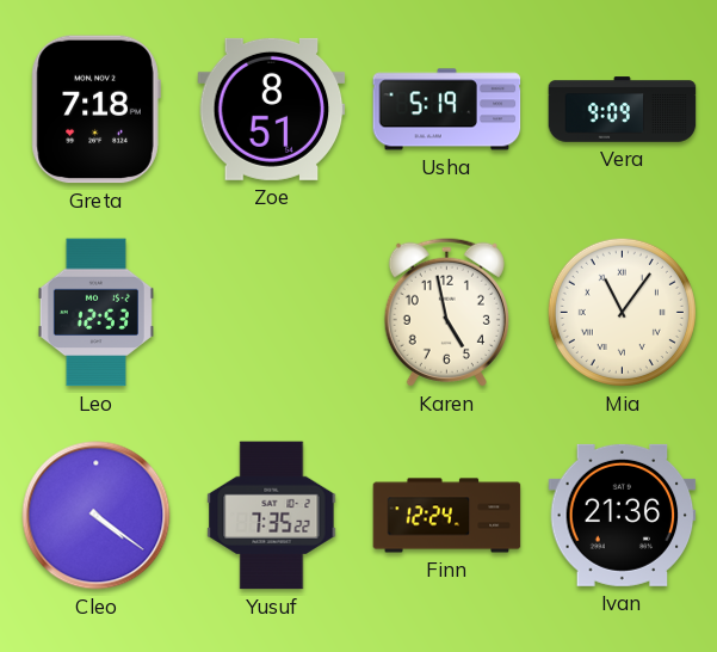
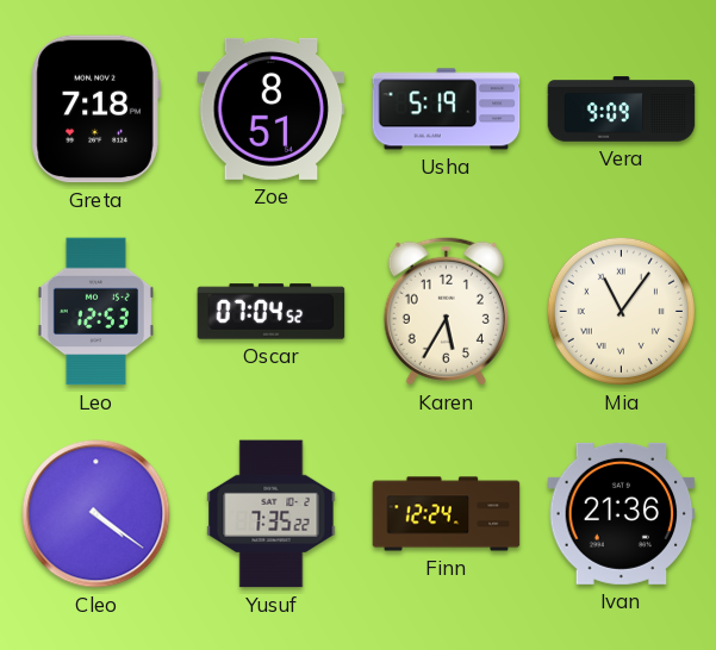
Oscar: none -> 07:04 (272, 312)
Karen: 4:58 -> 5:35 (446, 311)
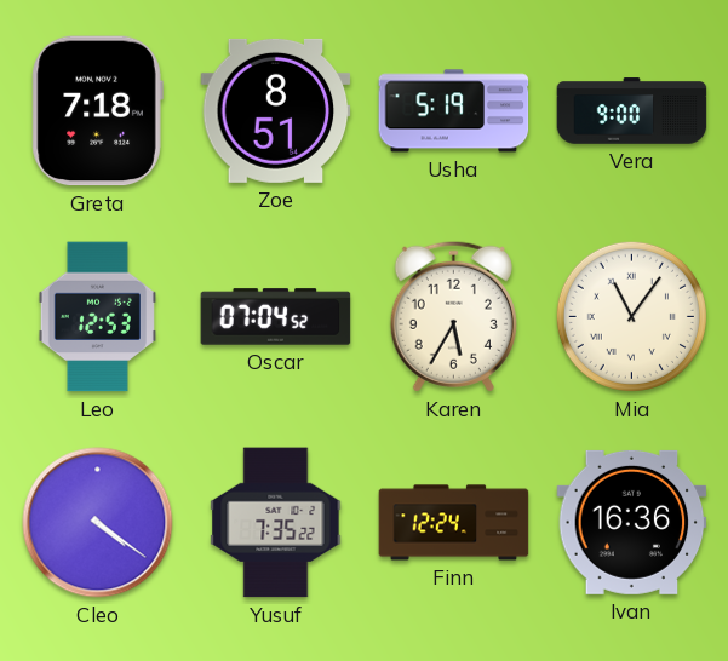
Vera: 9:09 -> 9:00 (632, 111)
Ivan: 21:36 -> 16:36 (632, 522)
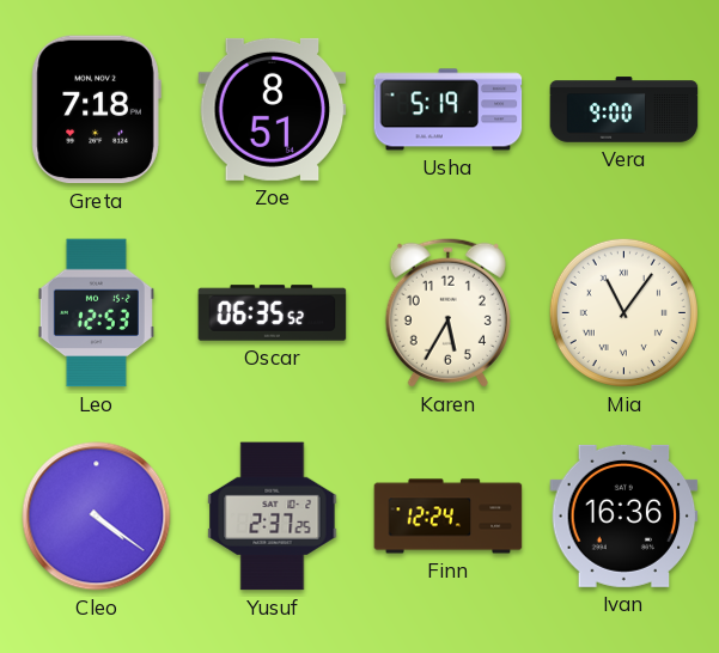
Oscar: 07:04 -> 06:35 (273, 313)
Yusuf: 7:35 -> 2:37 (273, 517)
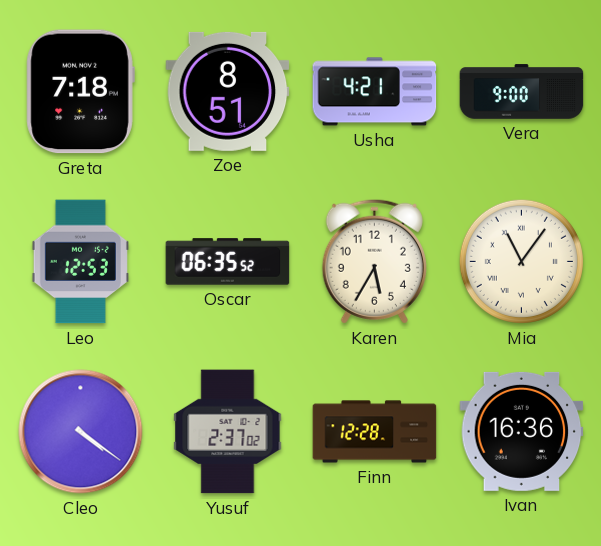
Usha: 5:19 -> 4:21 (375, 92)
Yusuf: 2:37:25 -> 2:37:02 (228, 432)
Finn: 12:24 -> 12:28 (375, 432)
